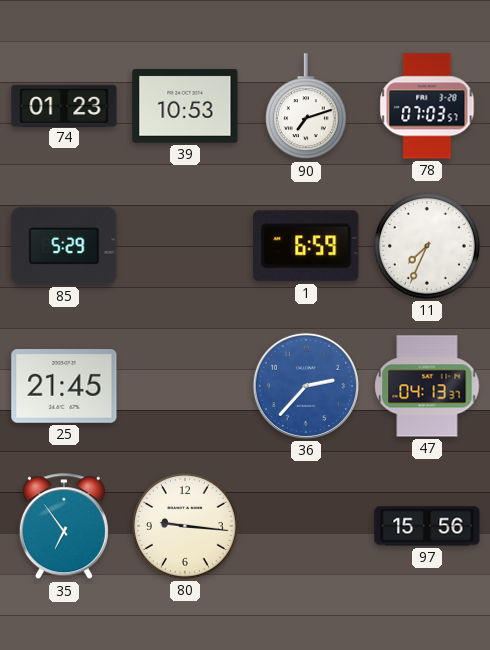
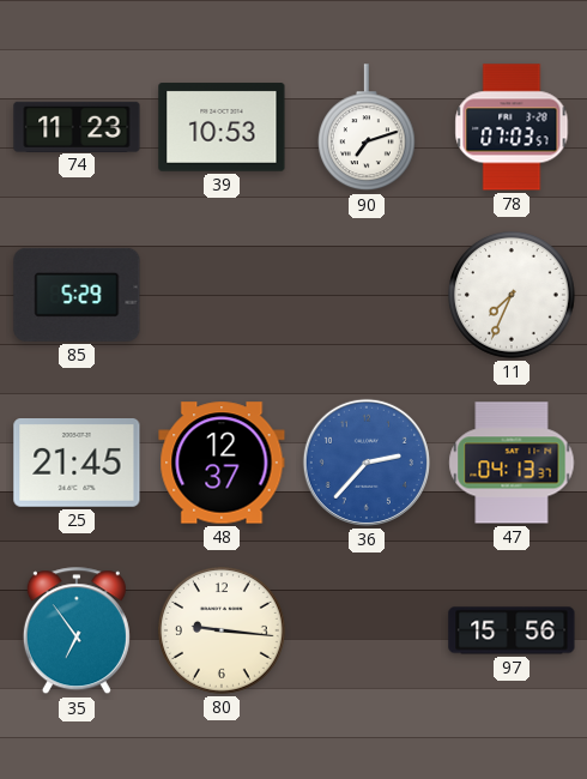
74: 01:23 -> 11:23 (77, 126)
1: 6:59 -> none (306, 246)
48: none -> 12:37 (222, 463)
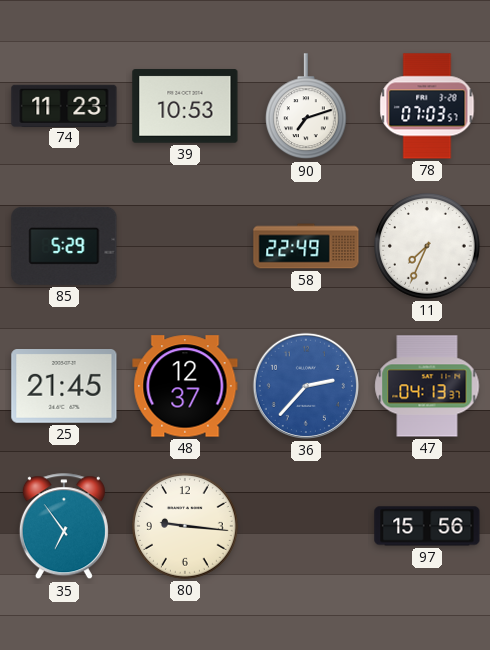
58: none -> 22:49 (306, 246)
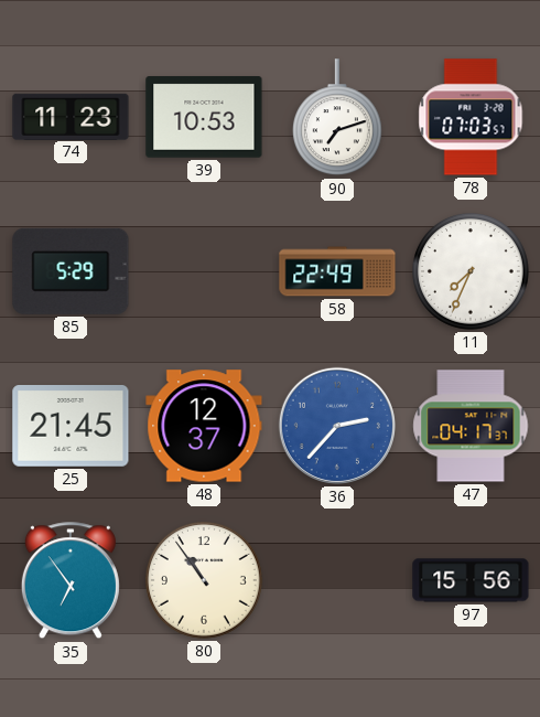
47: 04:13 -> 04:17 (471, 426)
80: 9:16 -> 10:54 (205, 581)
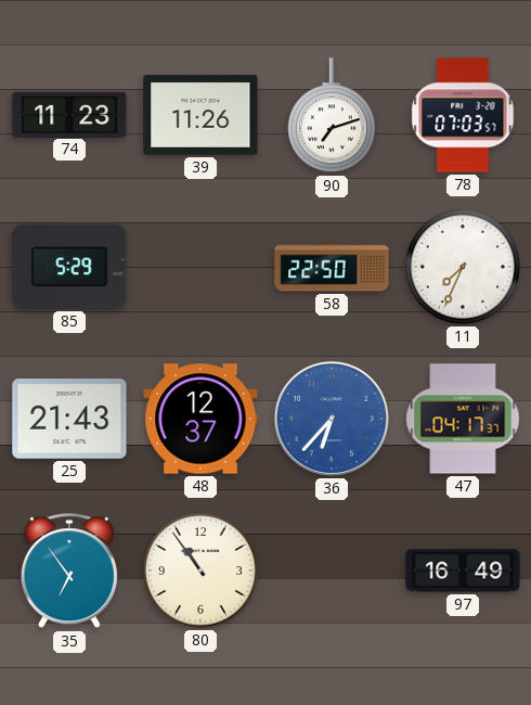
39: 10:53 -> 11:26 (200, 115)
58: 22:49 -> 22:50 (332, 267)
25: 21:45 -> 21:43 (69, 420)
36: 2:37 -> 6:37 (332, 419)
97: 15:56 -> 16:49 (463, 571)
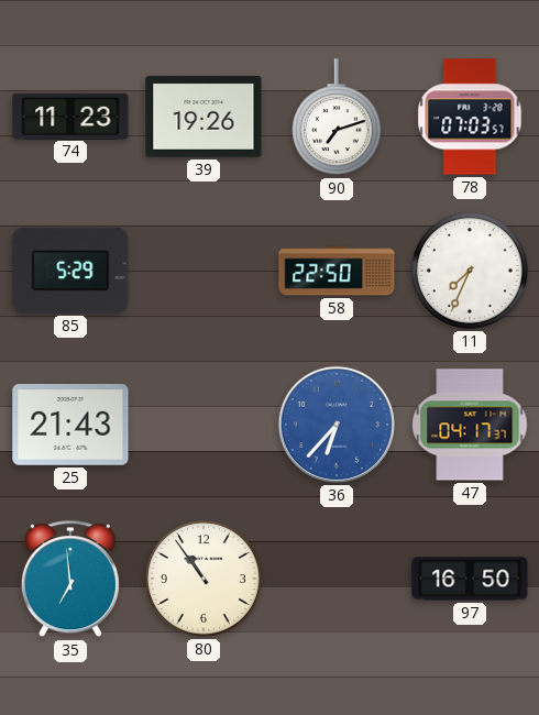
39: 11:26 -> 19:26 (204, 117)
48: 12:37 -> none (200, 419)
35: 6:54 -> 6:59 (70, 580)
97: 16:49 -> 16:50 (470, 579)
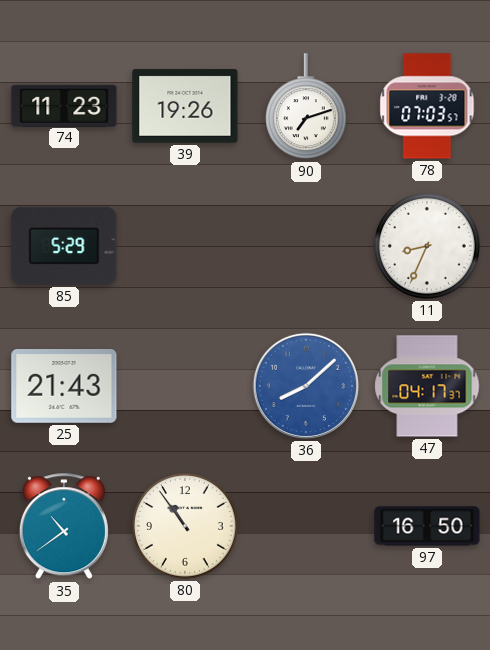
58: 22:50 -> none (337, 271)
11: 7:34 -> 8:34 (428, 247)
36: 6:37 -> 8:08 (306, 386)
35: 6:59 -> 10:39 (64, 527)
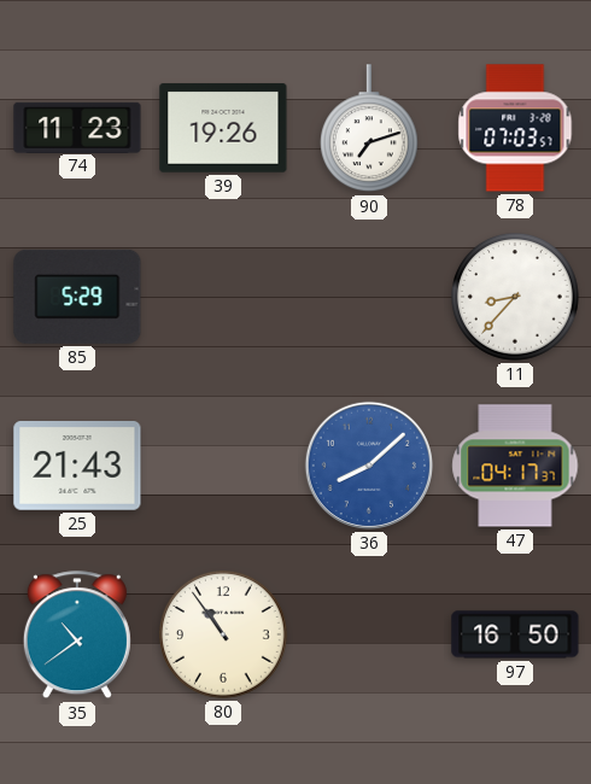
11: 8:34 -> 8:37 (516, 298)
